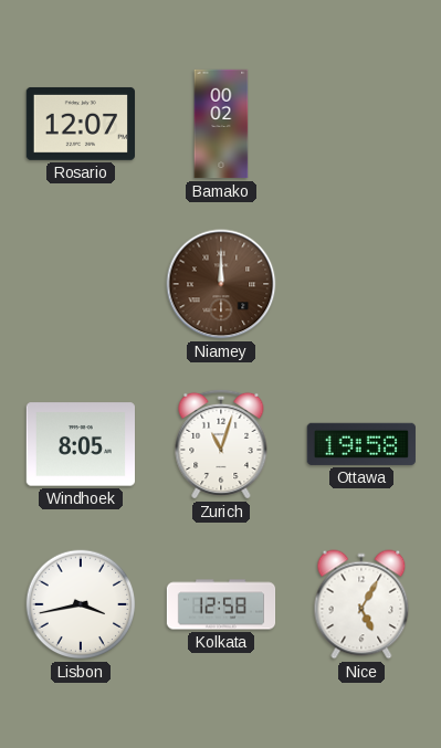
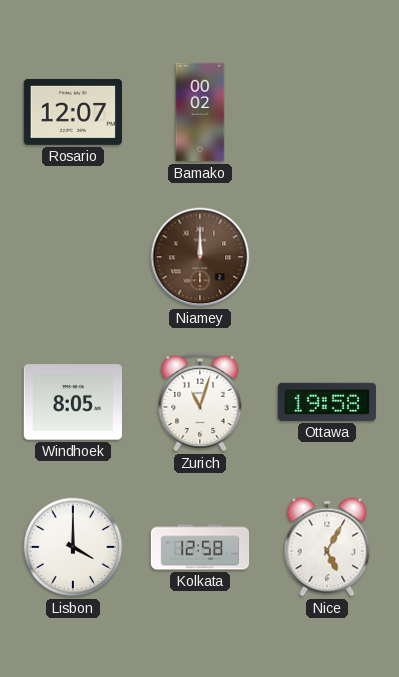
Lisbon: 3:43 -> 4:00 (73, 547)
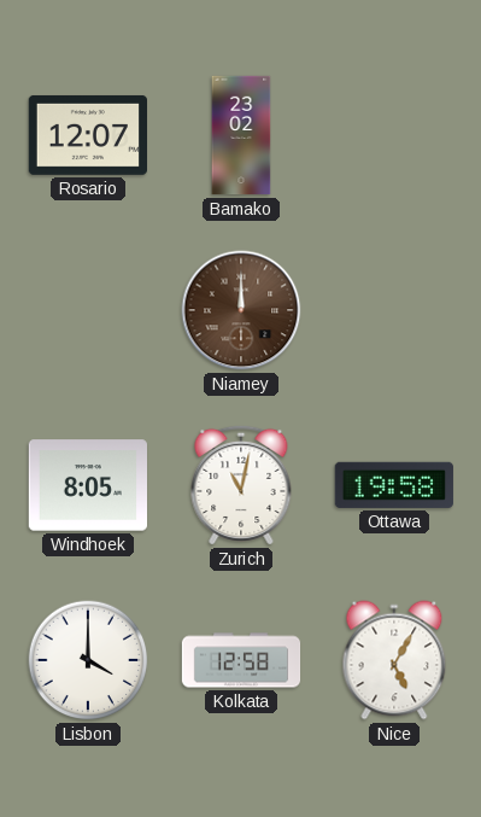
Bamako: 00:02 -> 23:02 (241, 135)
Zurich: 11:03 -> 11:02 (241, 485)
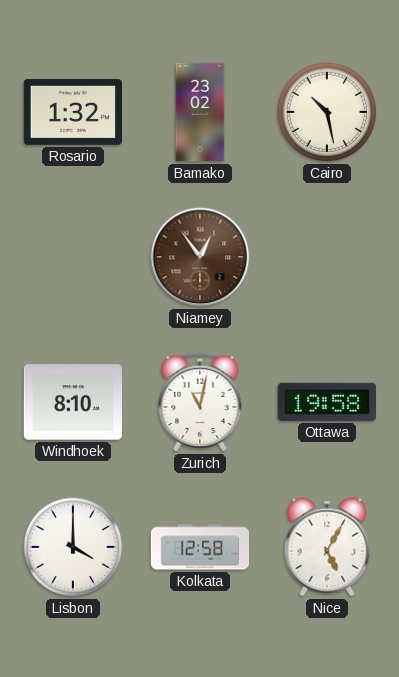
Rosario: 12:07 -> 1:32 (72, 112)
Cairo: none -> 10:28 (327, 112)
Niamey: 12:00 -> 12:54 (200, 257)
Windhoek: 8:05 -> 8:10 (72, 402)
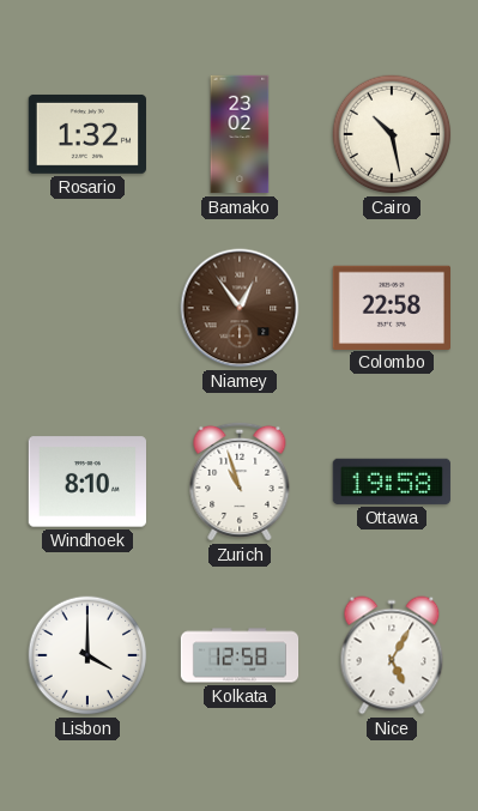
Colombo: none -> 22:58 (391, 307)
Zurich: 11:02 -> 10:57 (240, 482)
